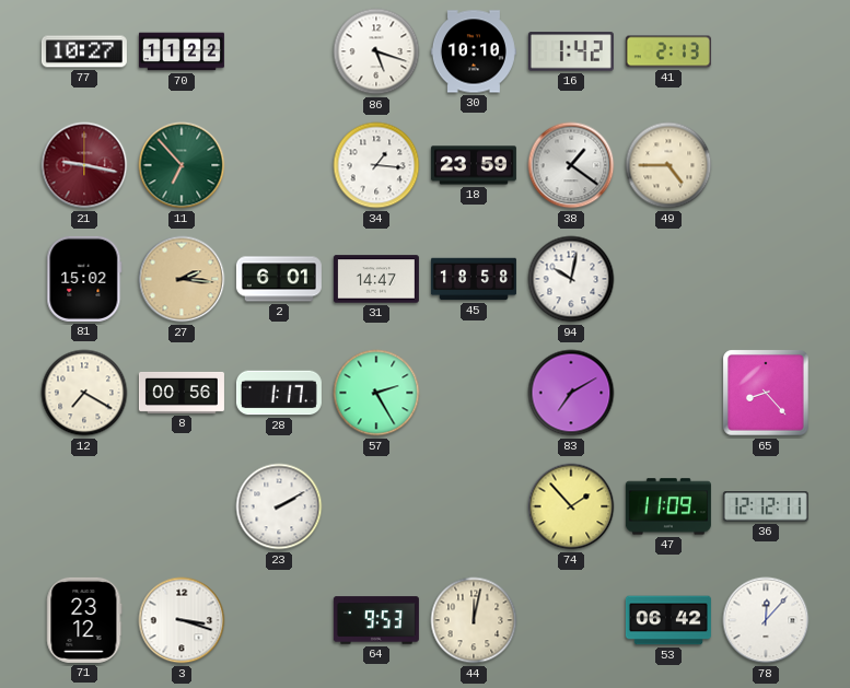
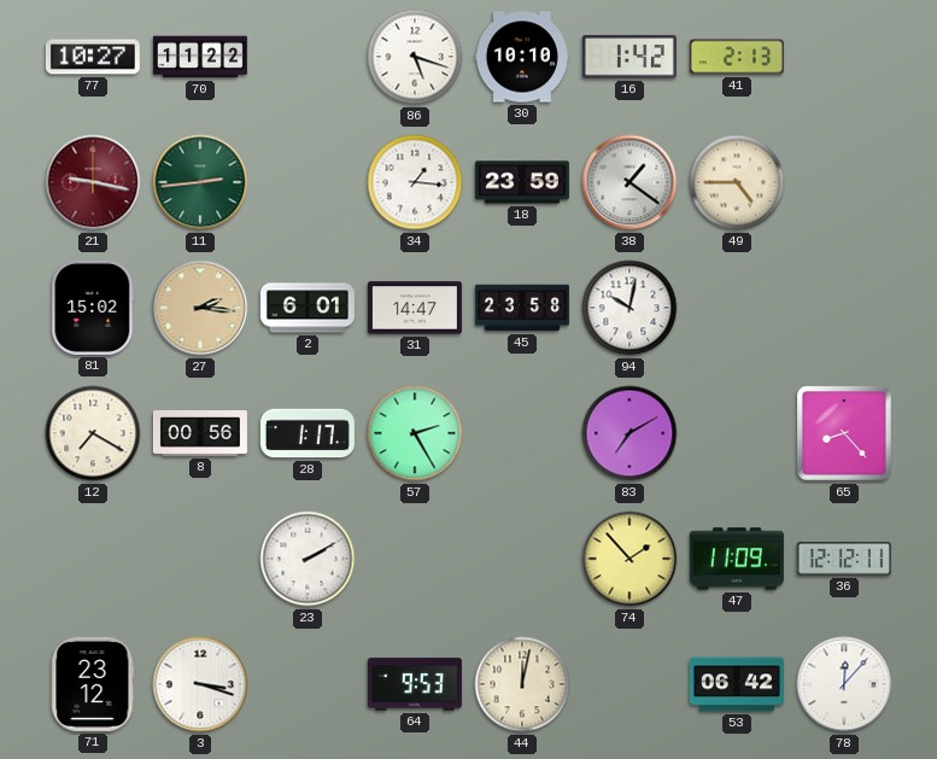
11: 6:53 -> 2:44 (200, 182)
45: 18:58 -> 23:58 (522, 308)
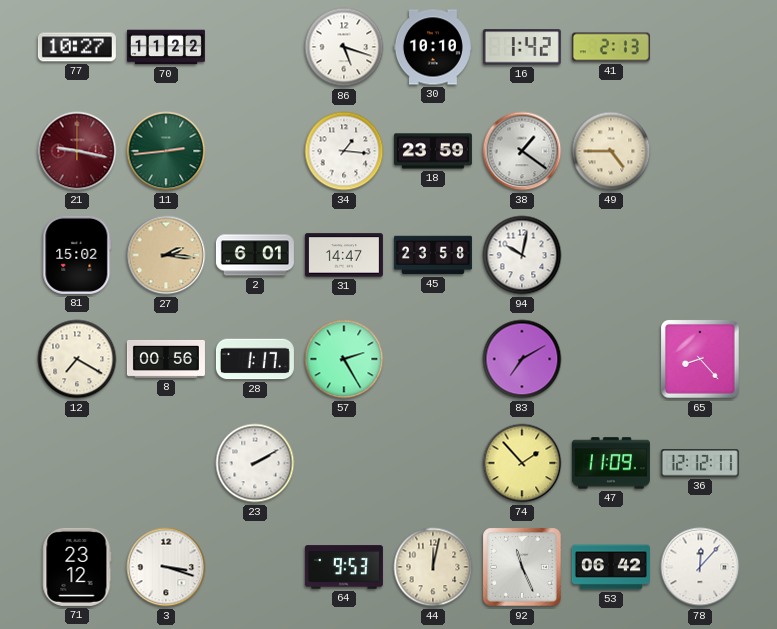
92: none -> 11:26 (522, 567)
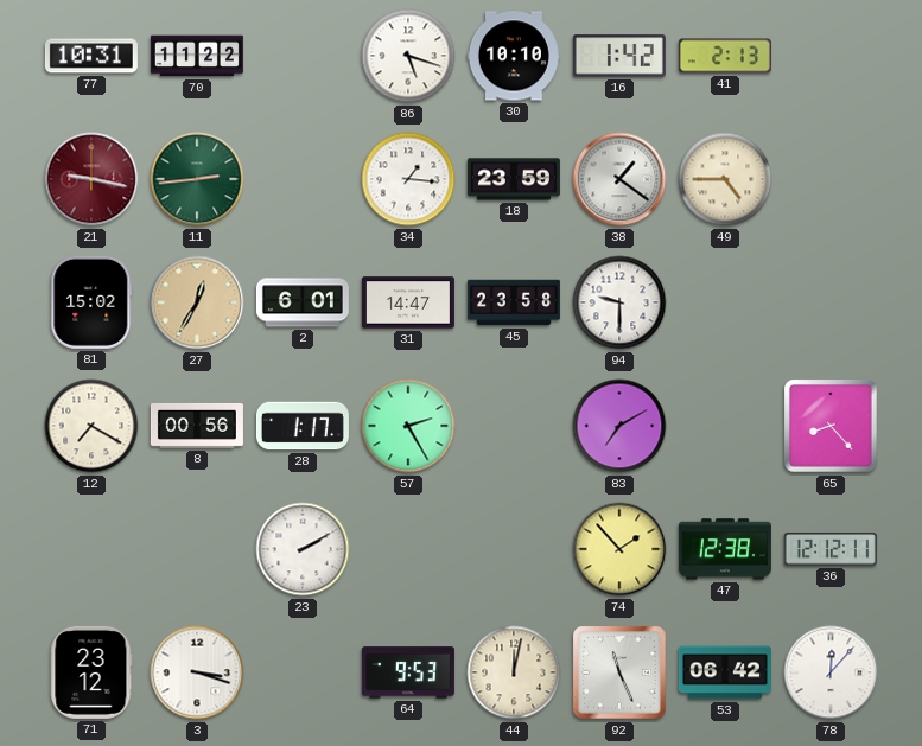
77: 10:27 -> 10:31 (91, 56)
27: 2:16 -> 12:35 (197, 302)
94: 10:02 -> 9:30 (619, 302)
47: 11:09 -> 12:38 (725, 549)
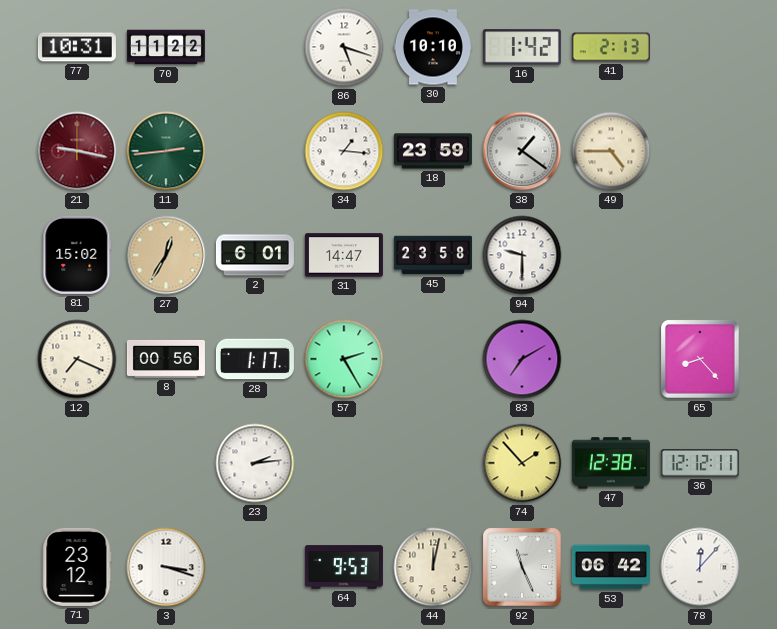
12: 7:20 -> 7:19 (77, 359)
23: 2:10 -> 2:14 (255, 463)
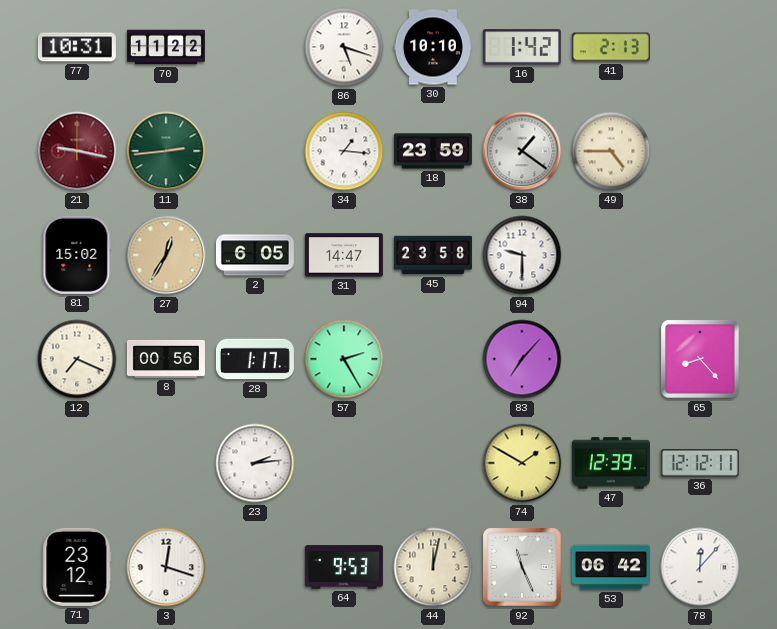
2: 6:01 -> 6:05 (255, 255)
83: 7:10 -> 7:07 (522, 359)
74: 1:53 -> 1:50 (522, 463)
47: 12:38 -> 12:39 (611, 463)
3: 3:18 -> 12:18 (166, 567)
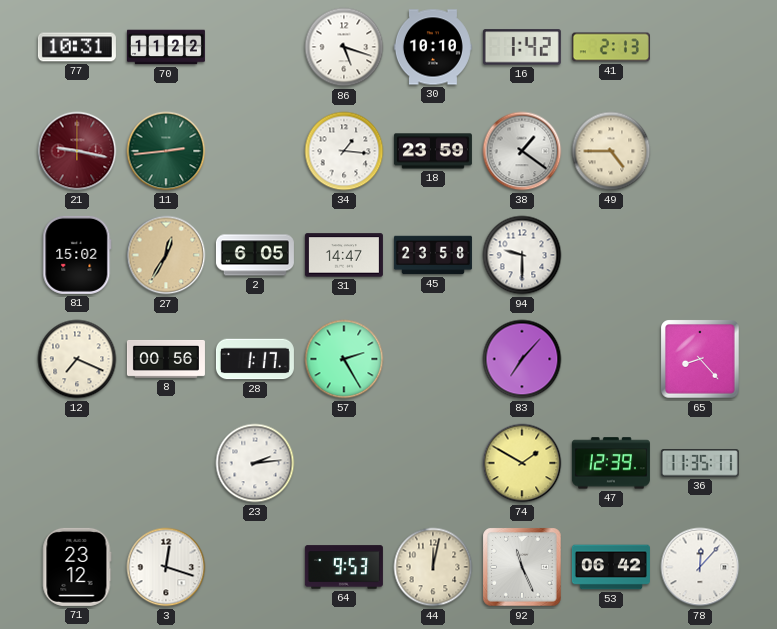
36: 12:12 -> 11:35 (700, 464)
